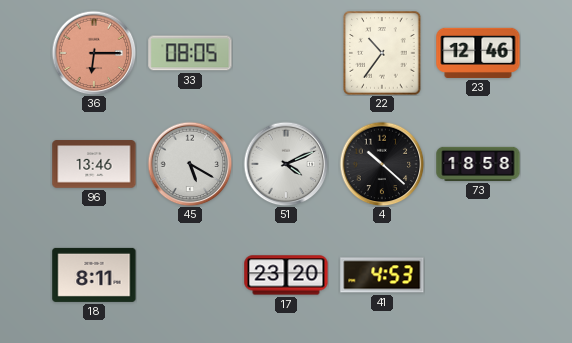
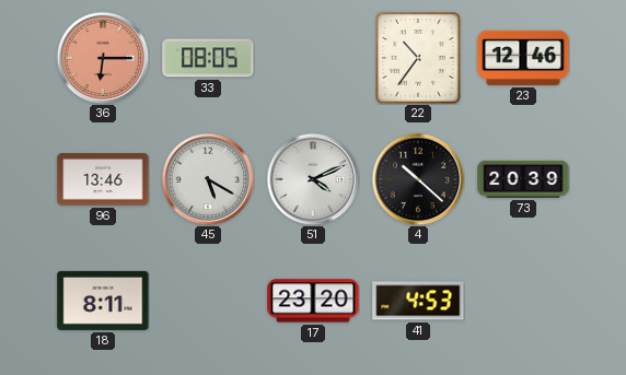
73: 18:58 -> 20:39 (523, 179)
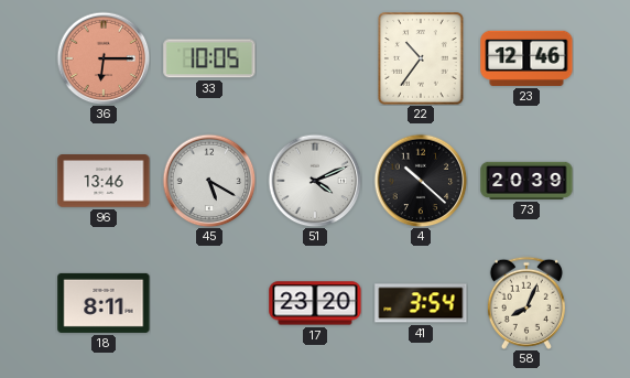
33: 08:05 -> 10:05 (209, 58)
41: 4:53 -> 3:54 (421, 303)
58: none -> 8:04 (526, 303)
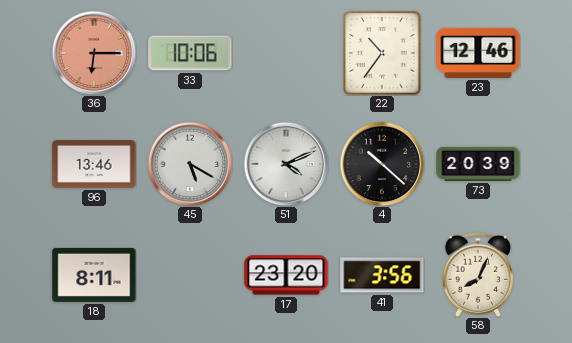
33: 10:05 -> 10:06 (190, 53)
41: 3:54 -> 3:56 (382, 275)
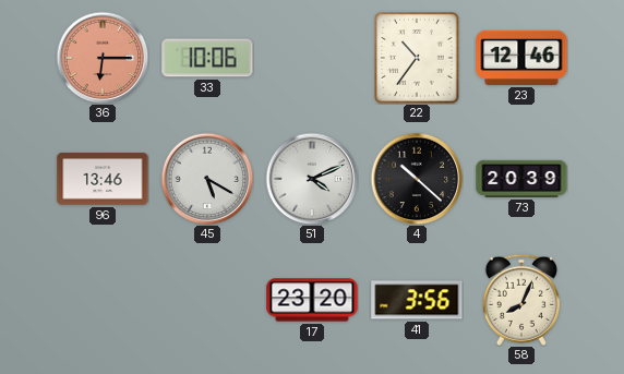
18: 8:11 -> none (94, 275)
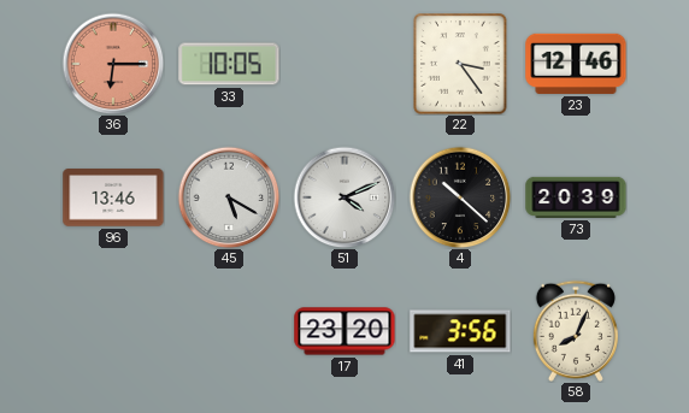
33: 10:06 -> 10:05 (229, 64)
22: 10:36 -> 3:24 (460, 64)
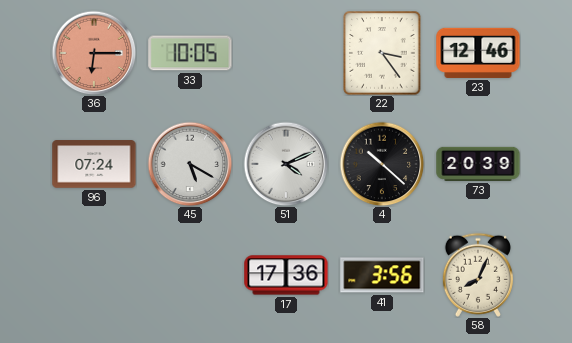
96: 13:46 -> 07:24 (94, 164)
17: 23:20 -> 17:36 (286, 275)
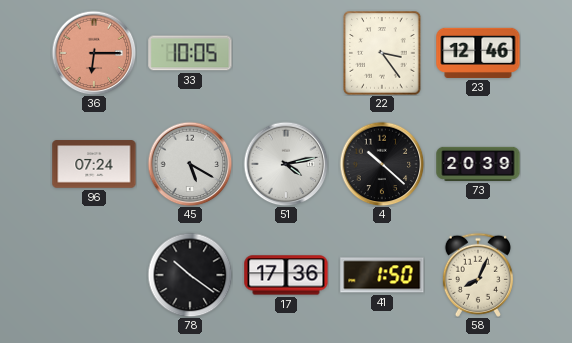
51: 4:11 -> 4:13 (286, 164)
78: none -> 10:21 (190, 275)
41: 3:56 -> 1:50 (382, 275)
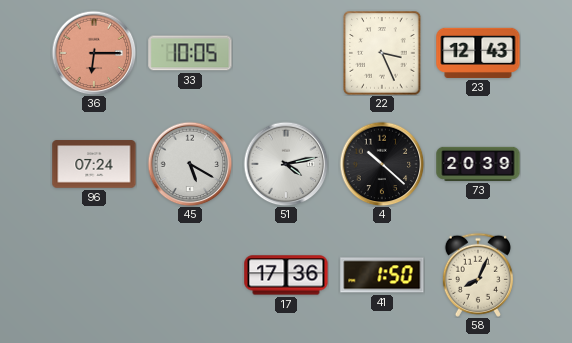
22: 3:24 -> 3:26 (382, 53)
23: 12:46 -> 12:43 (478, 53)
78: 10:21 -> none (190, 275)
